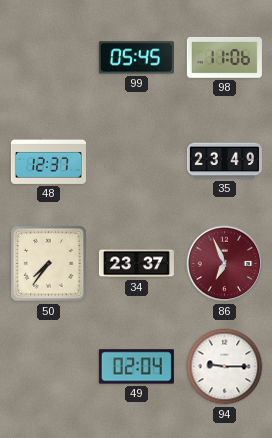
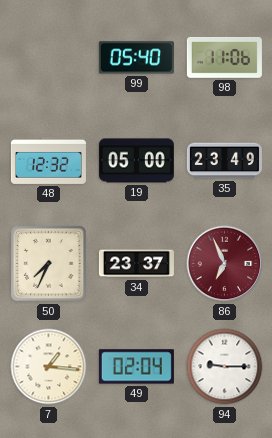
99: 05:45 -> 05:40 (136, 58)
48: 12:37 -> 12:32 (48, 160)
19: none -> 05:00 (136, 161)
50: 7:36 -> 7:34 (49, 264)
7: none -> 1:16 (49, 367)
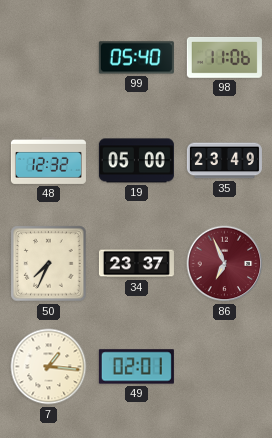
49: 02:04 -> 02:01 (136, 367)
94: 9:15 -> none (225, 367)
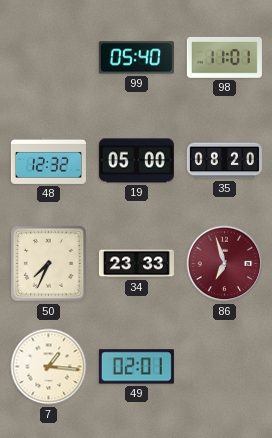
98: 11:06 -> 11:01 (224, 57)
35: 23:49 -> 08:20 (224, 161)
34: 23:37 -> 23:33 (136, 264)
86: 6:56 -> 6:57 (225, 264)
